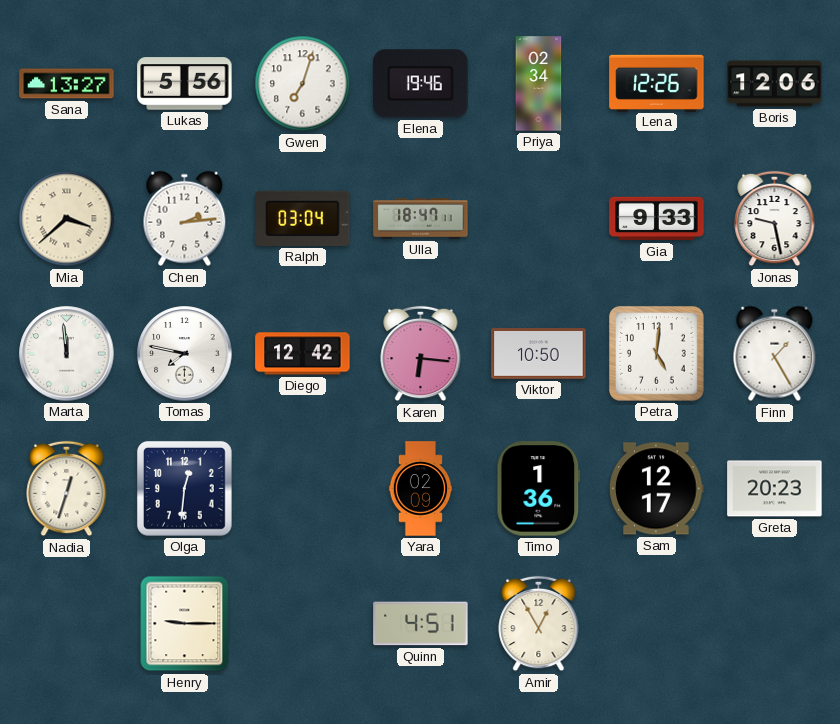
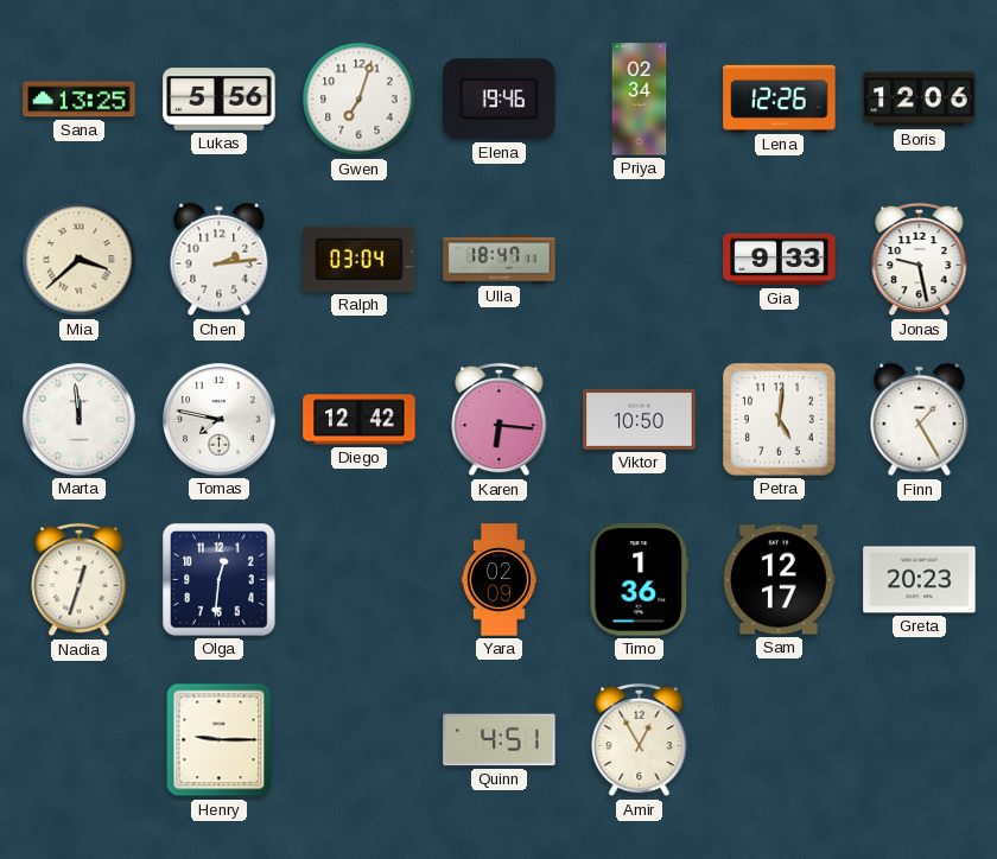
Sana: 13:27 -> 13:25 (80, 100)
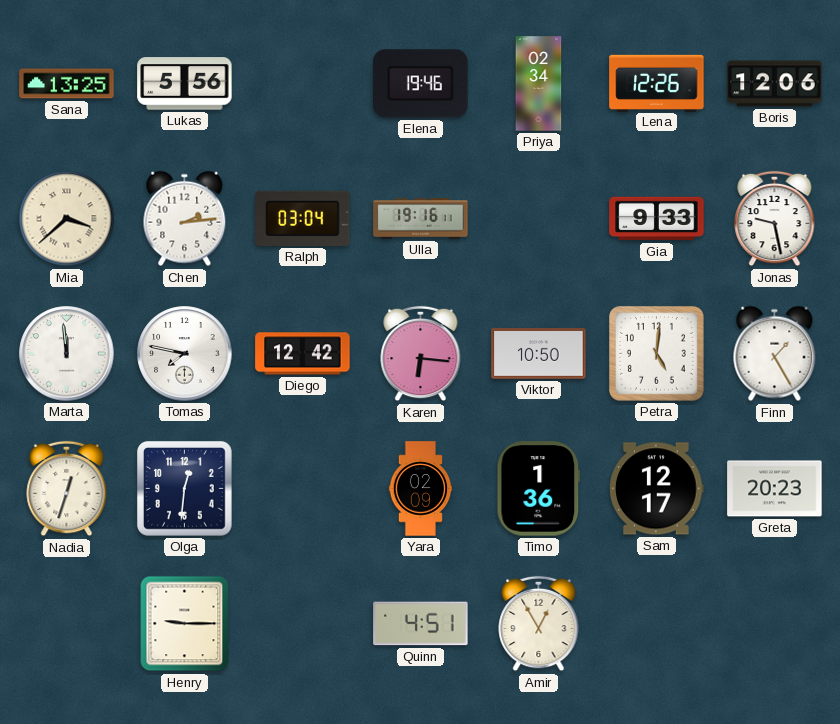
Gwen: 7:03 -> none (360, 100)
Ulla: 18:47 -> 19:16 (421, 219)
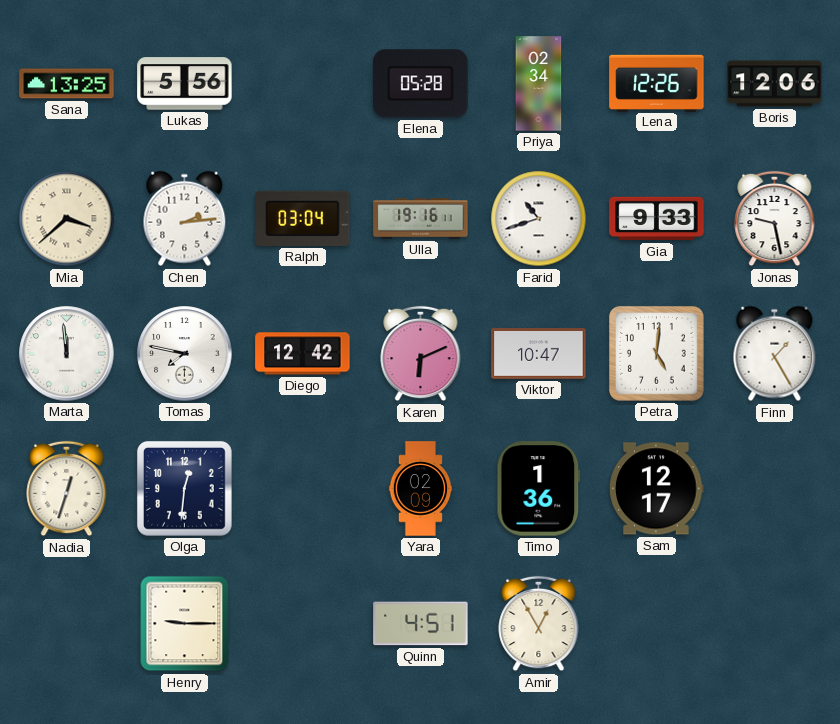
Elena: 19:46 -> 05:28 (421, 84)
Farid: none -> 10:42 (539, 219)
Karen: 6:16 -> 6:11 (421, 354)
Viktor: 10:50 -> 10:47 (539, 354)
Greta: 20:23 -> none (775, 489)
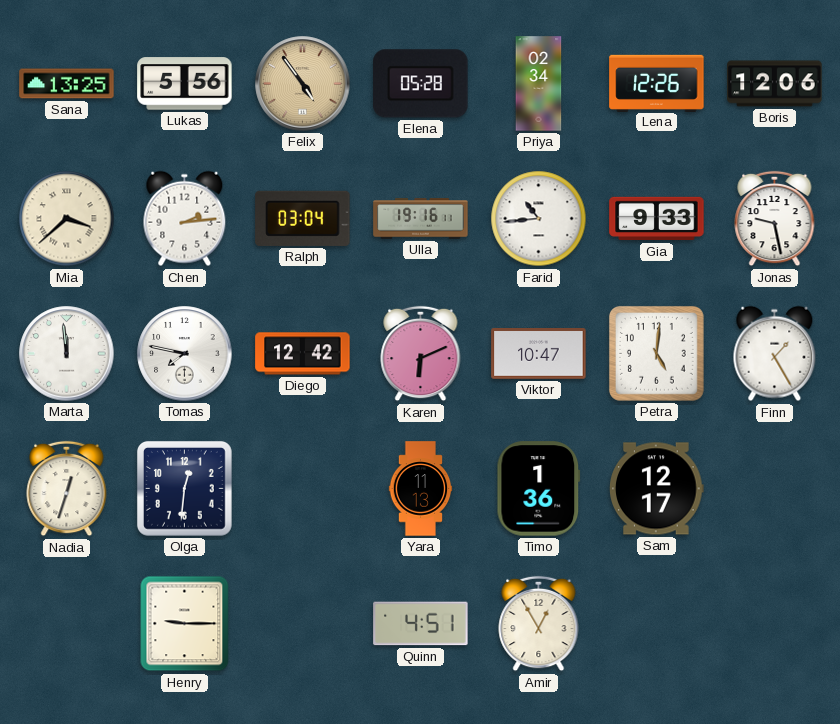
Felix: none -> 4:54 (303, 84)
Farid: 10:42 -> 10:44 (539, 219)
Yara: 02:09 -> 11:13 (421, 489)
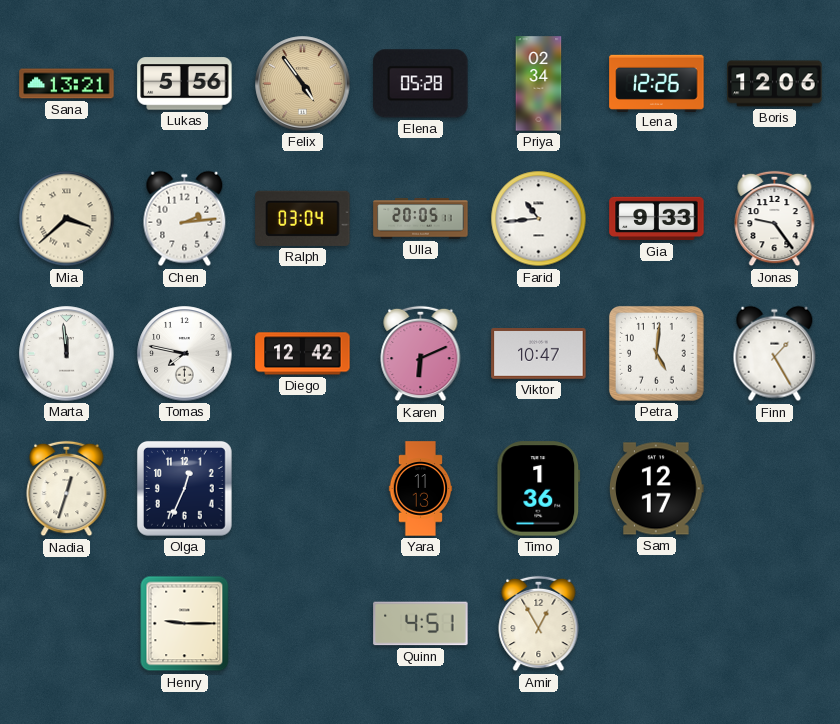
Sana: 13:25 -> 13:21 (67, 84)
Ulla: 19:16 -> 20:05 (421, 219)
Jonas: 9:28 -> 9:24 (775, 219)
Olga: 12:31 -> 12:34 (184, 488)
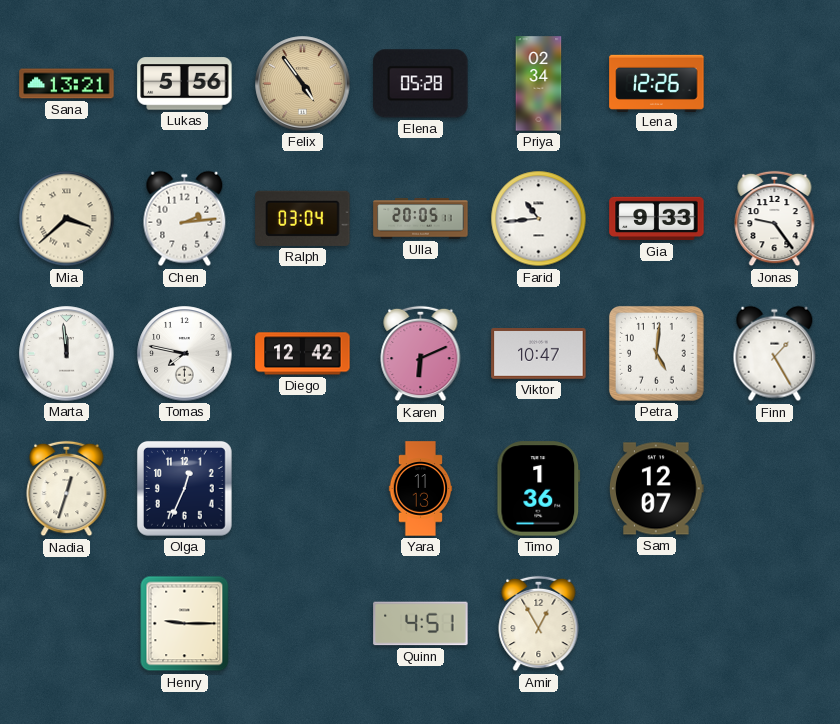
Boris: 12:06 -> none (775, 84)
Sam: 12:17 -> 12:07 (657, 489)
